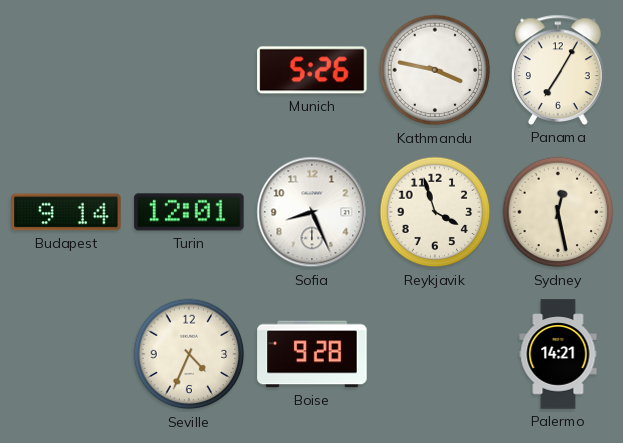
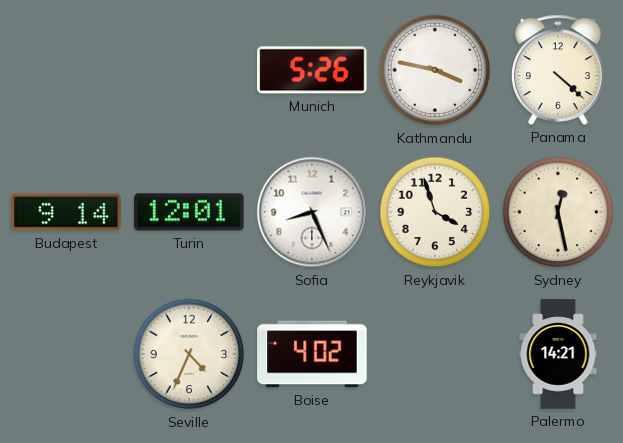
Panama: 7:05 -> 4:22 (559, 70)
Boise: 9:28 -> 4:02 (312, 354)
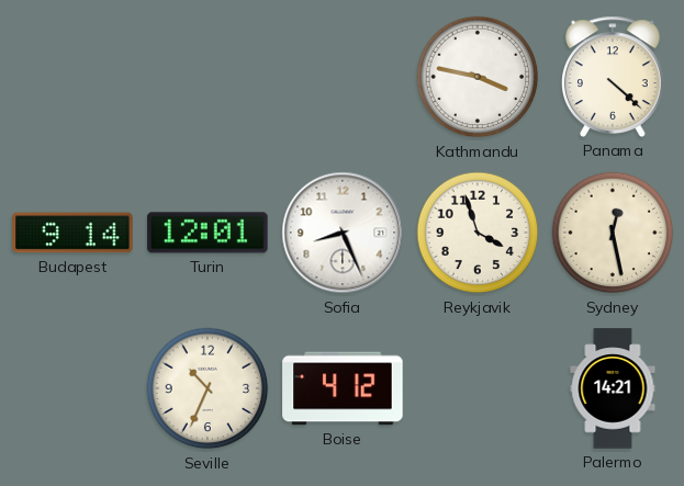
Munich: 5:26 -> none (312, 70)
Seville: 4:34 -> 10:34 (208, 388)
Boise: 4:02 -> 4:12 (343, 388)
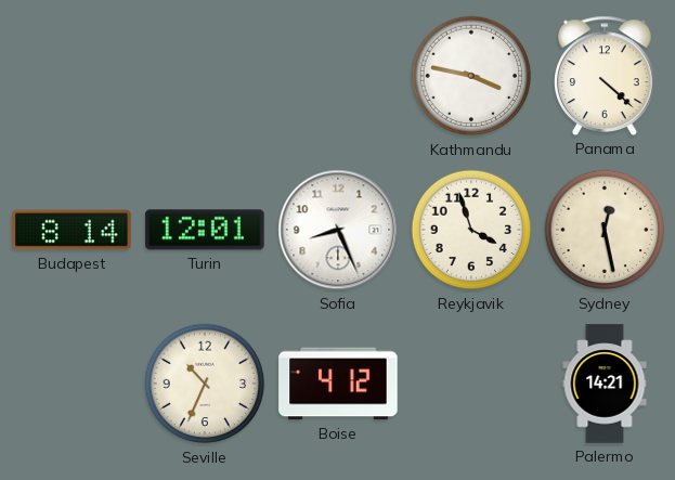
Budapest: 9:14 -> 8:14 (72, 230)
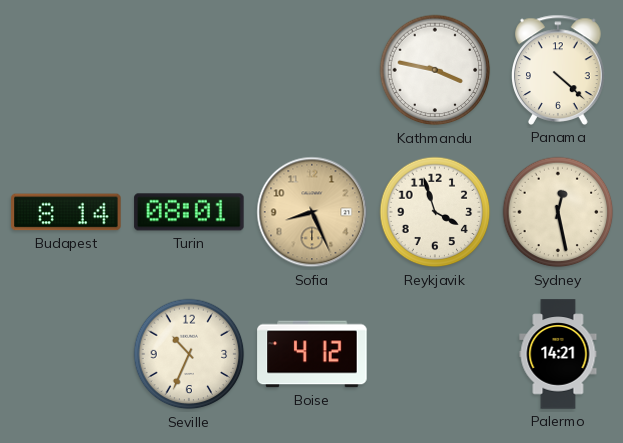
Turin: 12:01 -> 08:01 (189, 212)
Sofia dial: white -> champagne (312, 212)
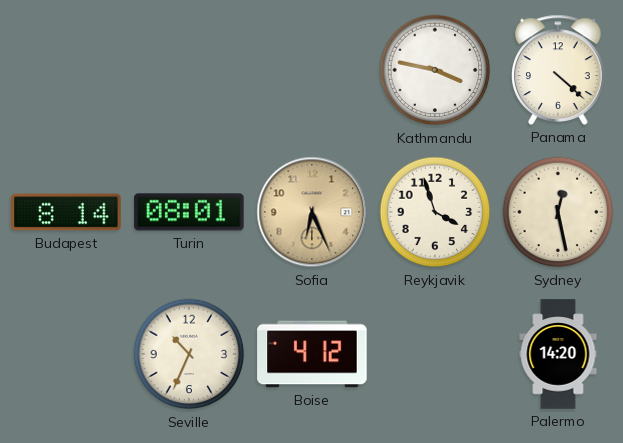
Sofia: 8:26 -> 6:26 (312, 212)
Palermo: 14:21 -> 14:20 (558, 354)
